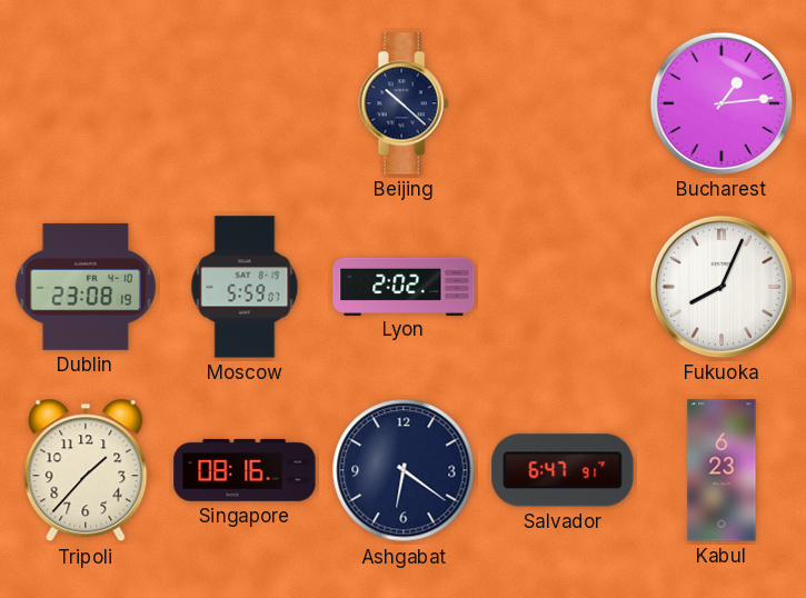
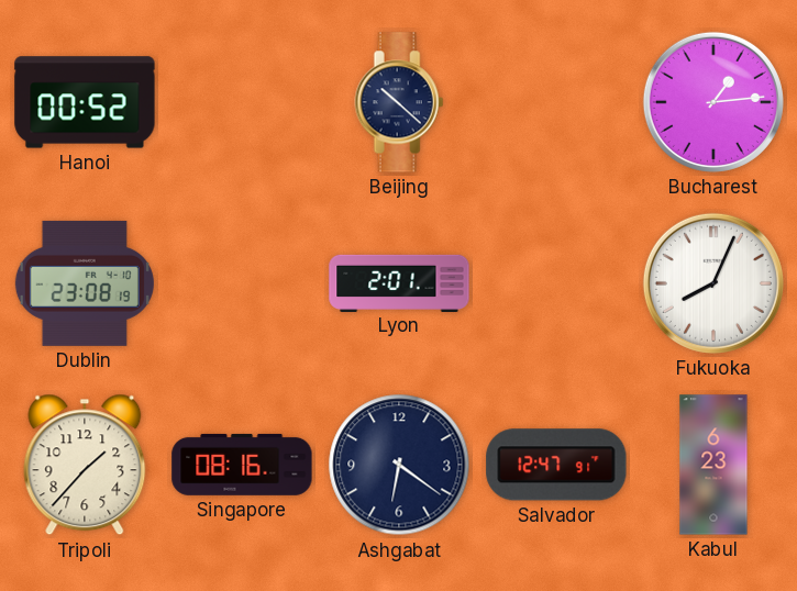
Hanoi: none -> 00:52 (85, 102)
Moscow: 5:59 -> none (245, 287)
Lyon: 2:02 -> 2:01 (399, 282)
Salvador: 6:47 -> 12:47 (556, 465)
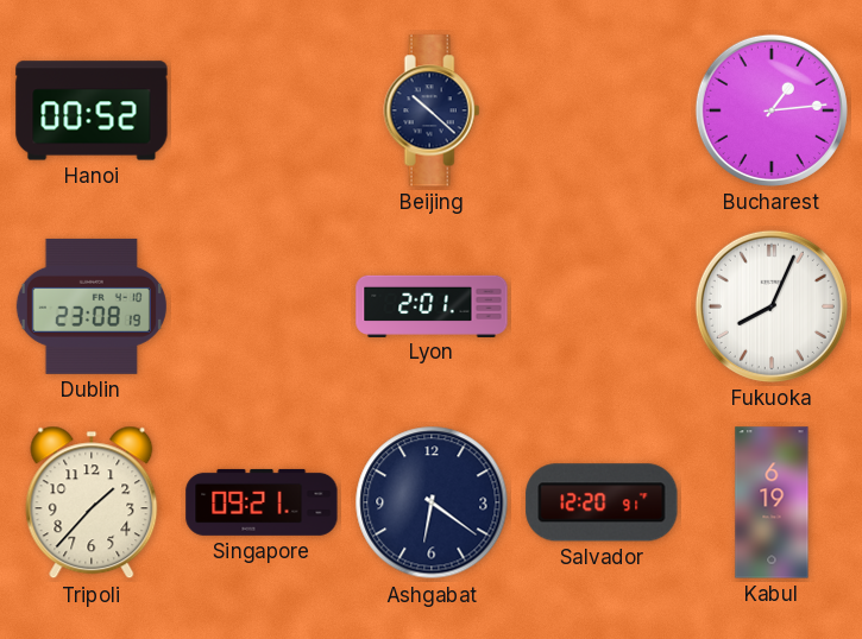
Singapore: 08:16 -> 09:21 (262, 502)
Salvador: 12:47 -> 12:20 (602, 502)
Kabul: 6:23 -> 6:19 (772, 502)
